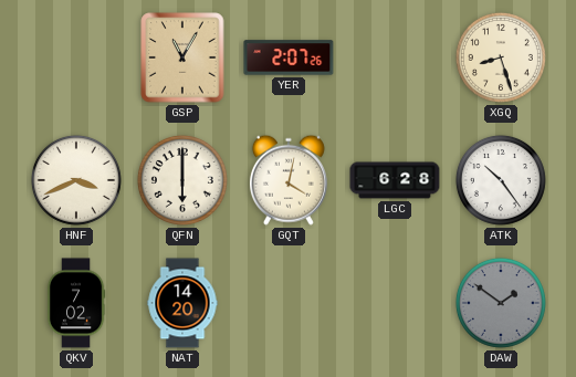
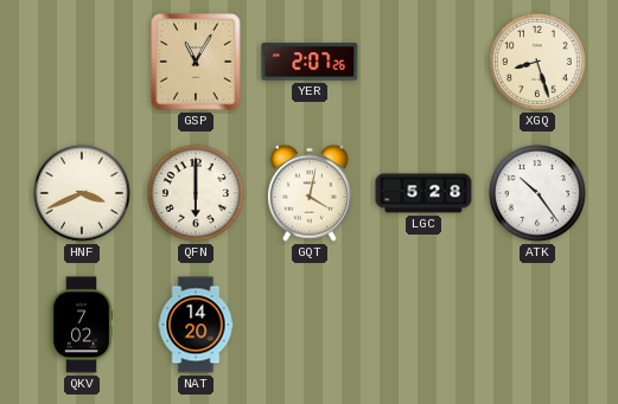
LGC: 6:28 -> 5:28 (423, 193)
DAW: 1:51 -> none (501, 303)
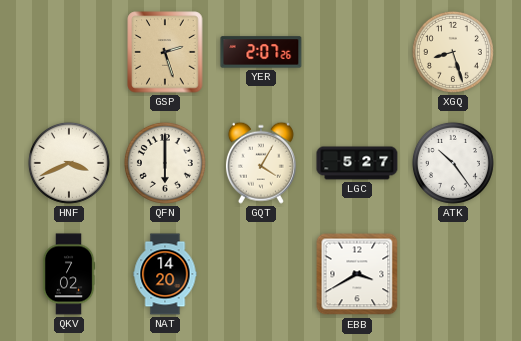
GSP: 11:05 -> 2:27 (165, 52)
GQT: 4:02 -> 4:05 (261, 163)
LGC: 5:28 -> 5:27 (357, 163)
EBB: none -> 3:40 (357, 274)
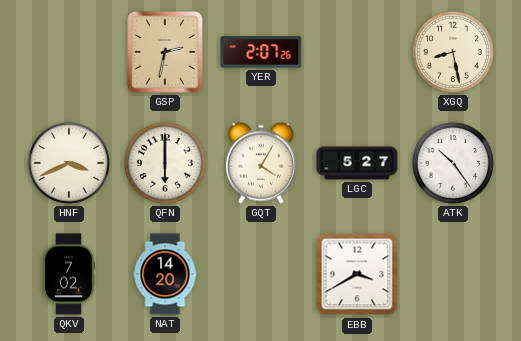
GSP: 2:27 -> 2:32 (165, 52)
XGQ: 8:27 -> 8:28 (453, 52)
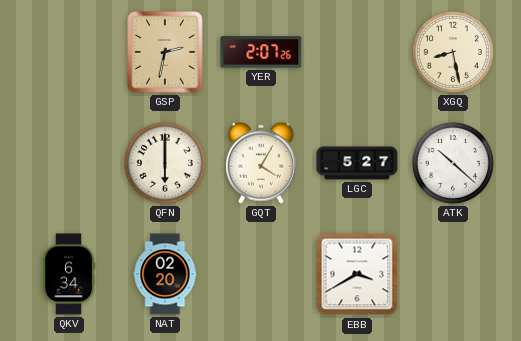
HNF: 3:41 -> none (69, 163)
ATK: 10:24 -> 10:22 (453, 163)
QKV: 7:02 -> 6:34 (69, 274)
NAT: 14:20 -> 02:20 (165, 274)
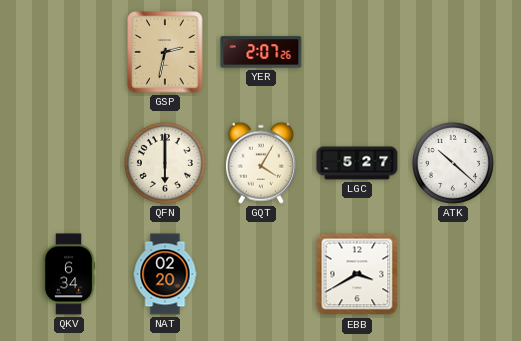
XGQ: 8:28 -> none (453, 52)
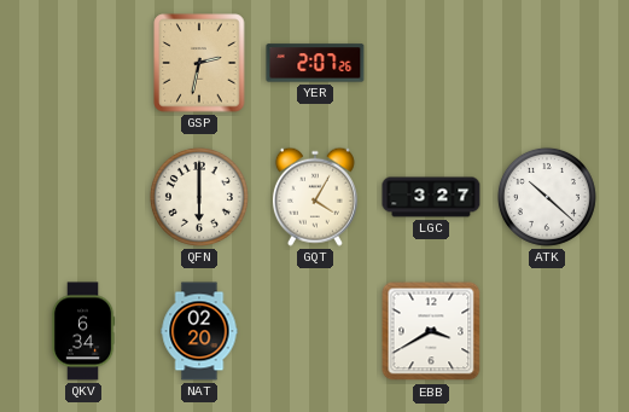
LGC: 5:27 -> 3:27 (431, 197)
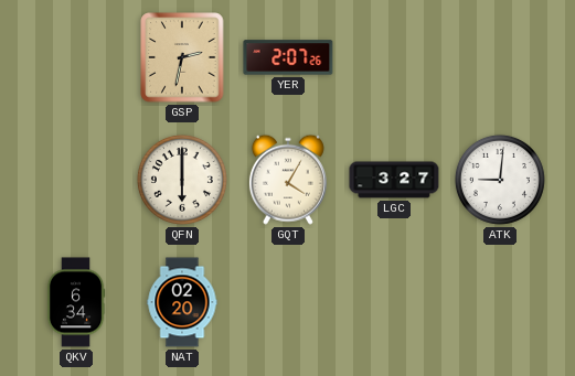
ATK: 10:22 -> 9:01 (500, 180)
EBB: 3:40 -> none (431, 331)
